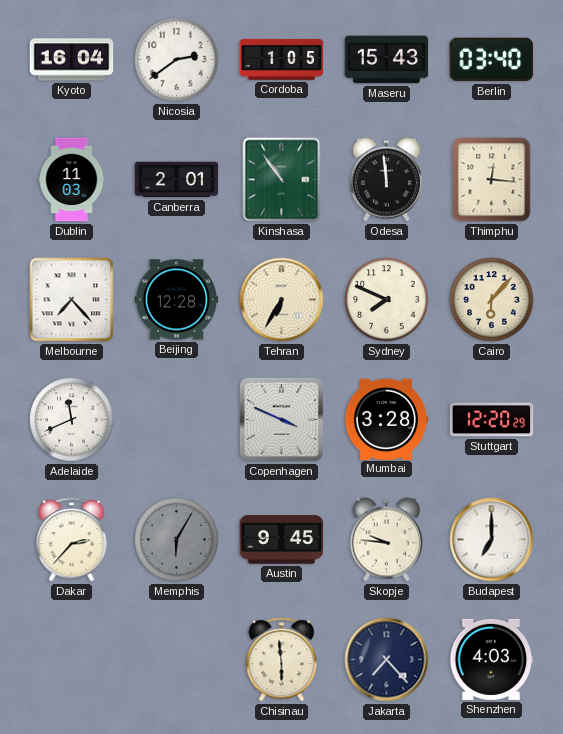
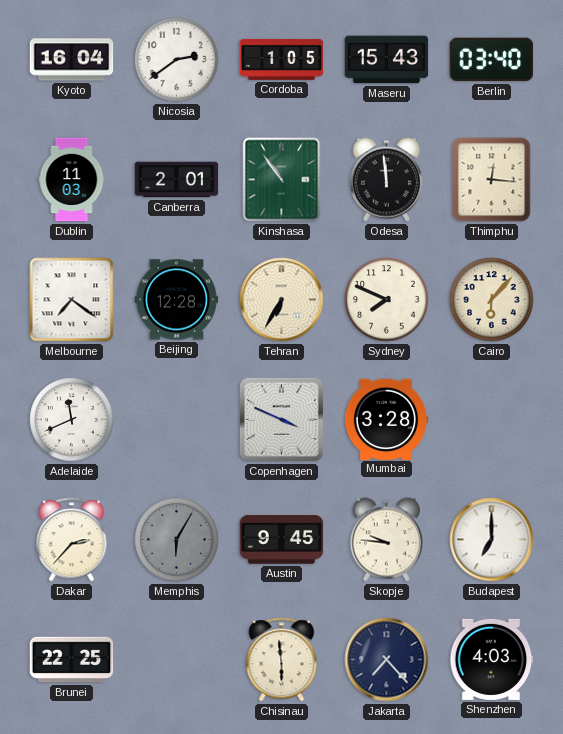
Melbourne: 7:23 -> 7:21 (72, 300)
Stuttgart: 12:20 -> none (492, 420)
Brunei: none -> 22:25 (72, 660)
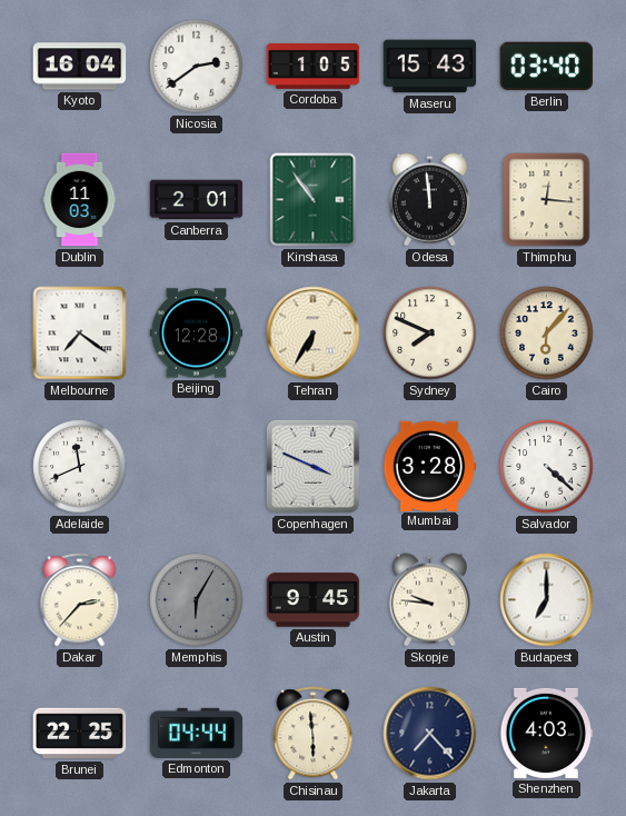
Salvador: none -> 4:22 (547, 467)
Edmonton: none -> 04:44 (197, 733)
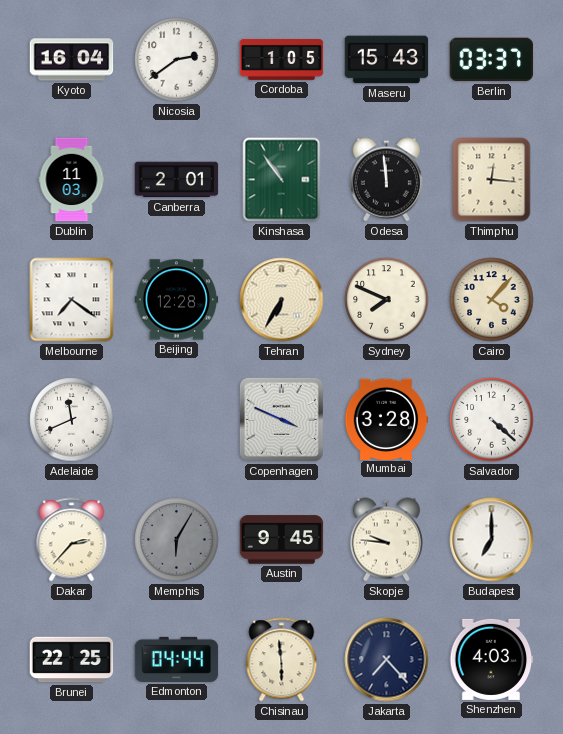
Berlin: 03:40 -> 03:37 (492, 60)
Cairo: 6:07 -> 4:07 (492, 300)
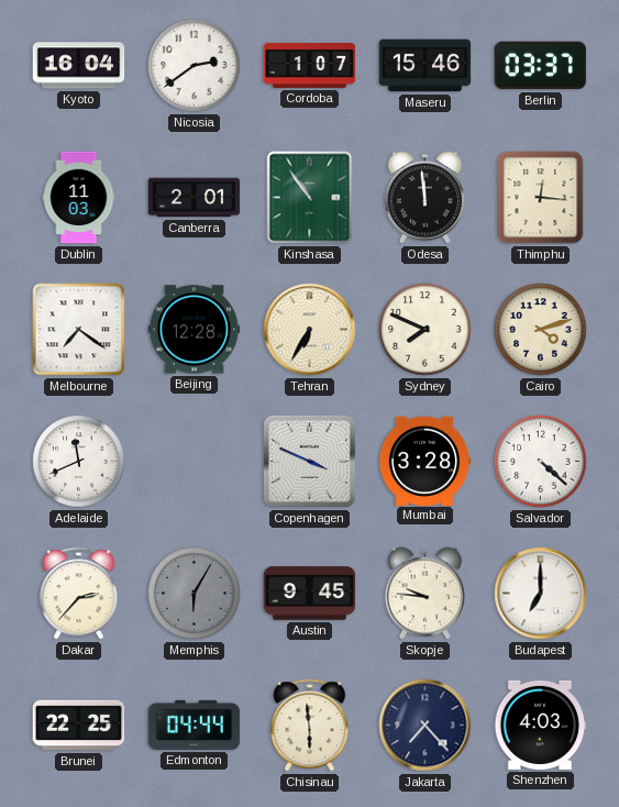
Cordoba: 1:05 -> 1:07 (310, 65)
Maseru: 15:43 -> 15:46 (425, 66)
Cairo: 4:07 -> 4:12 (541, 330)
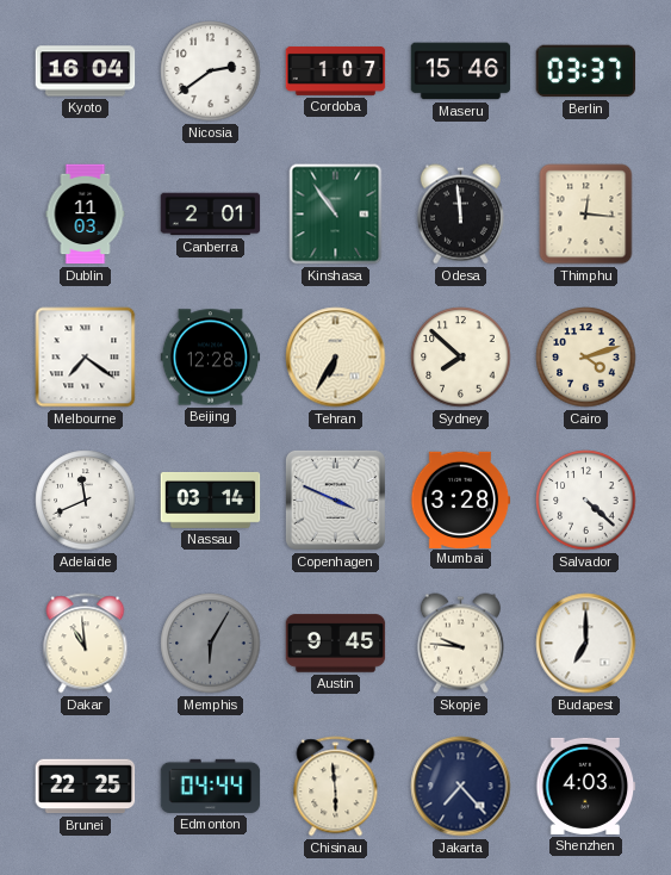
Sydney: 7:49 -> 7:52 (461, 358)
Nassau: none -> 03:14 (211, 501)
Dakar: 2:37 -> 10:59 (86, 644)
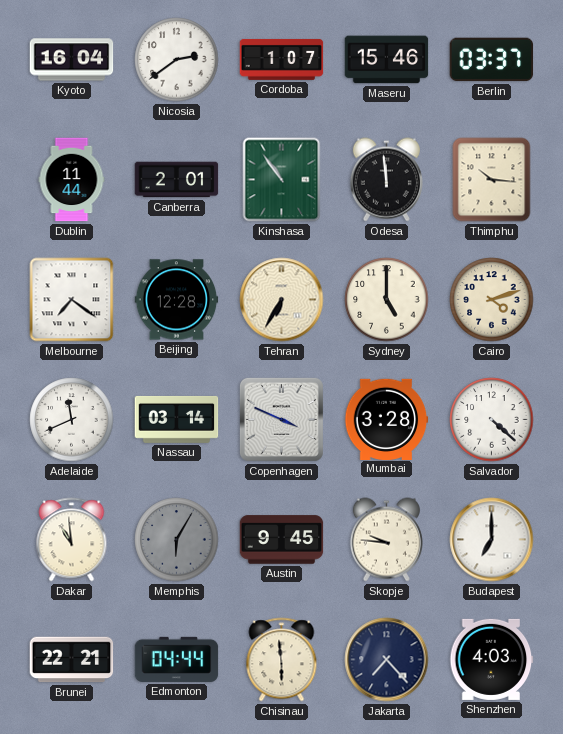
Dublin: 11:03 -> 11:44 (72, 180)
Thimphu: 12:16 -> 10:16 (492, 180)
Sydney: 7:52 -> 5:00 (387, 300)
Brunei: 22:25 -> 22:21 (72, 660)
